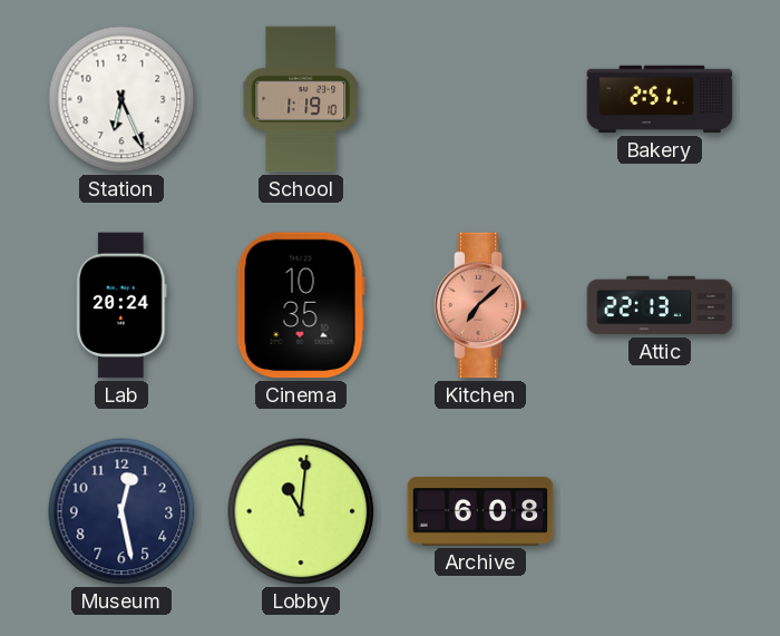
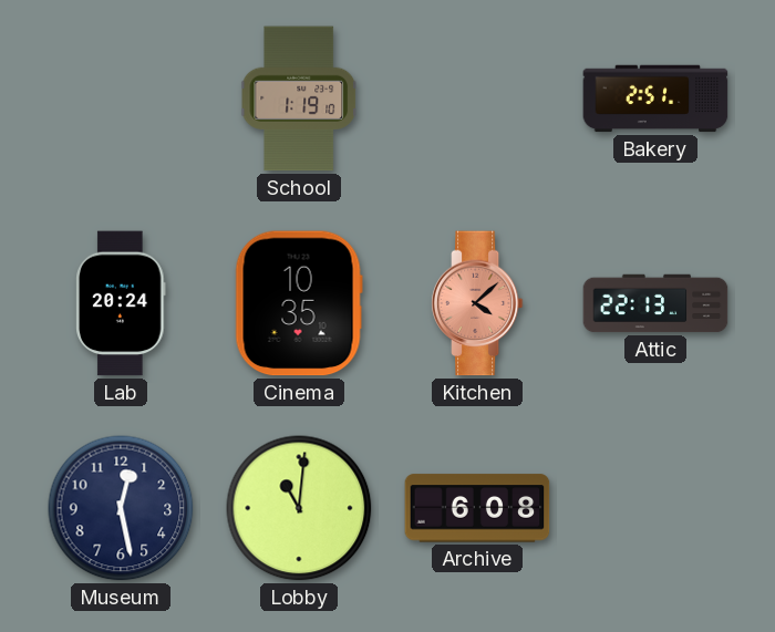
Station: 6:26 -> none (121, 99)
Kitchen: 7:08 -> 4:08 (477, 303)
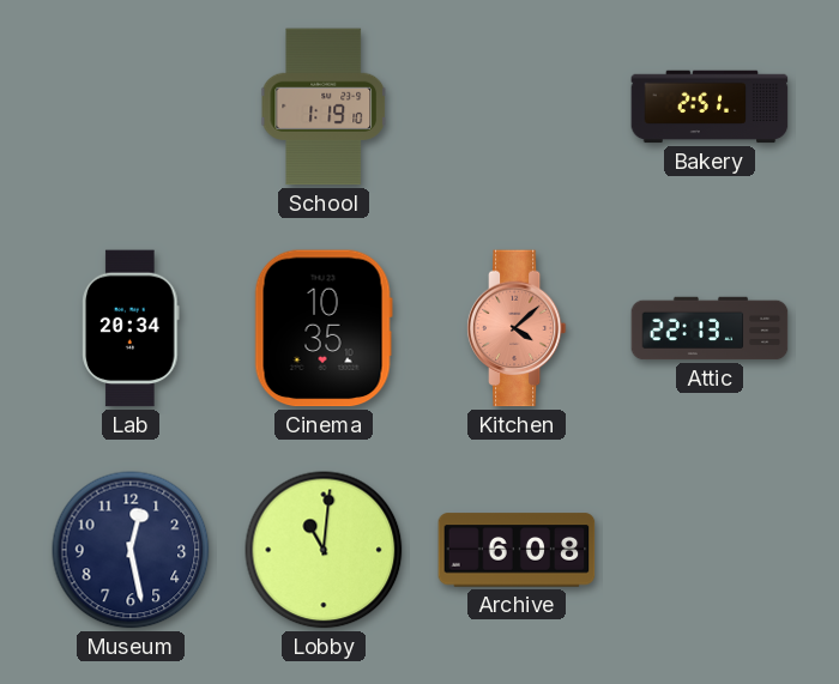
Lab: 20:24 -> 20:34 (131, 328)
